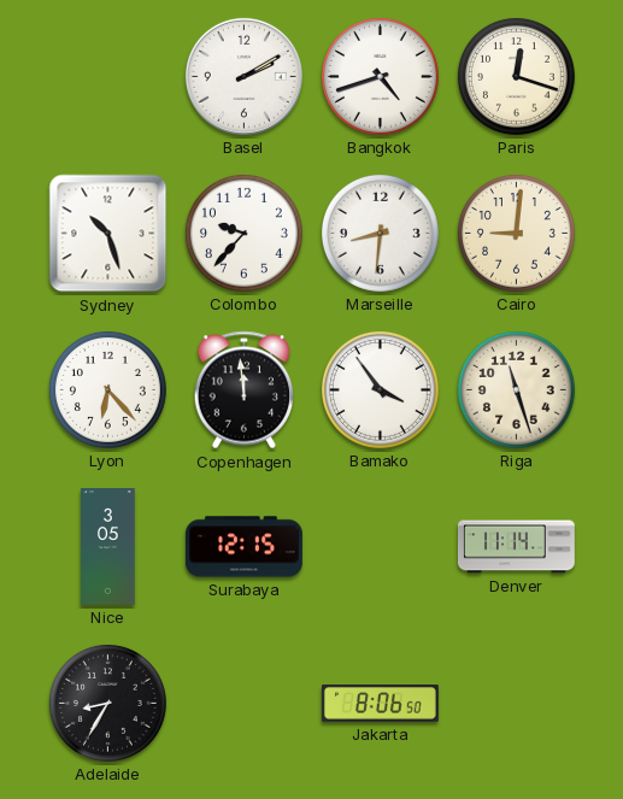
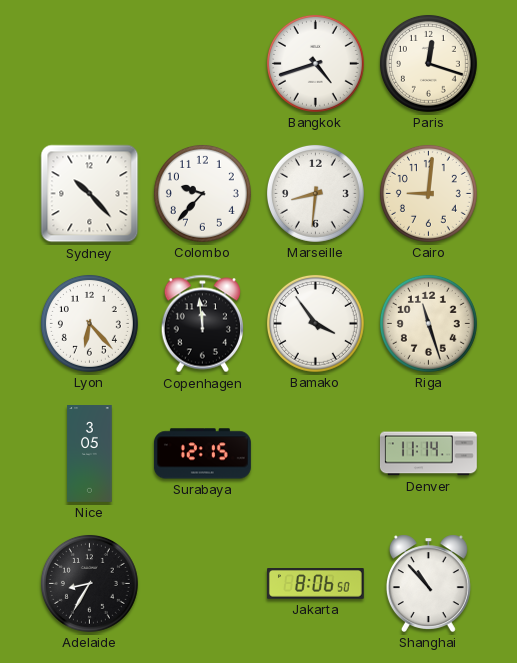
Basel: 2:10 -> none (243, 76)
Sydney: 10:27 -> 10:23 (90, 194)
Shanghai: none -> 10:53 (428, 583)
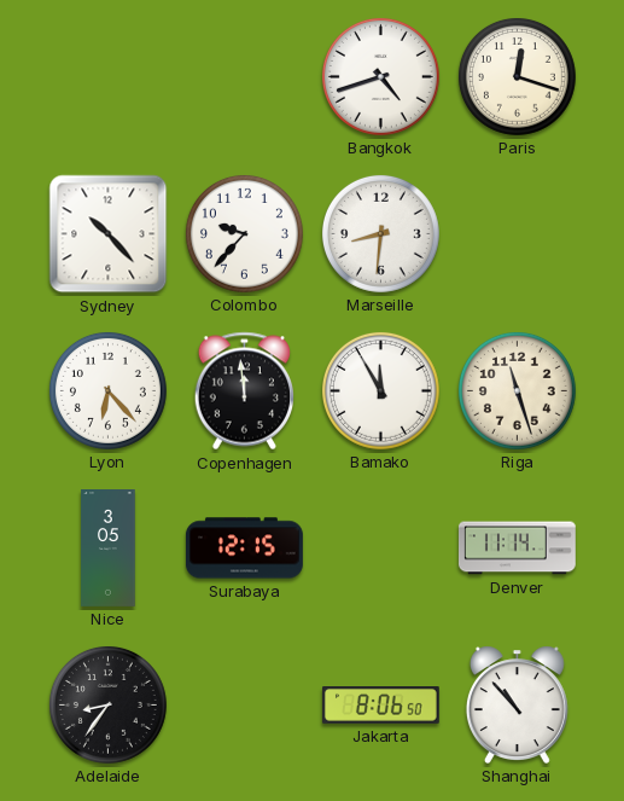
Cairo: 9:01 -> none (428, 193)
Bamako: 3:54 -> 11:55 (380, 390)
Adelaide: 8:35 -> 8:36 (107, 704)
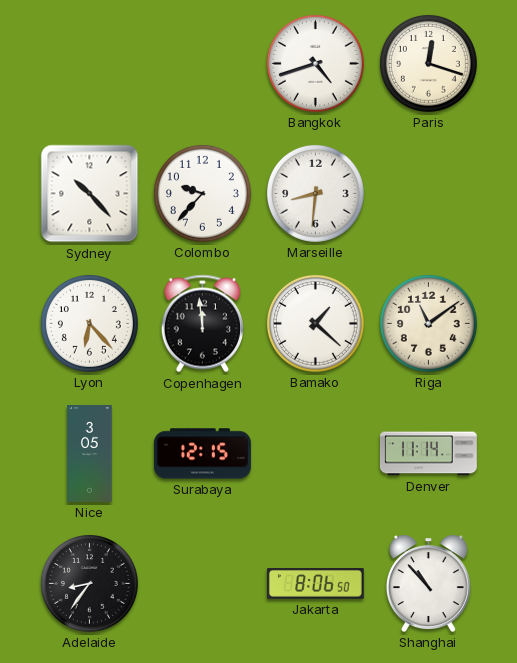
Bamako: 11:55 -> 1:22 (315, 323)
Riga: 11:27 -> 11:09 (428, 323)
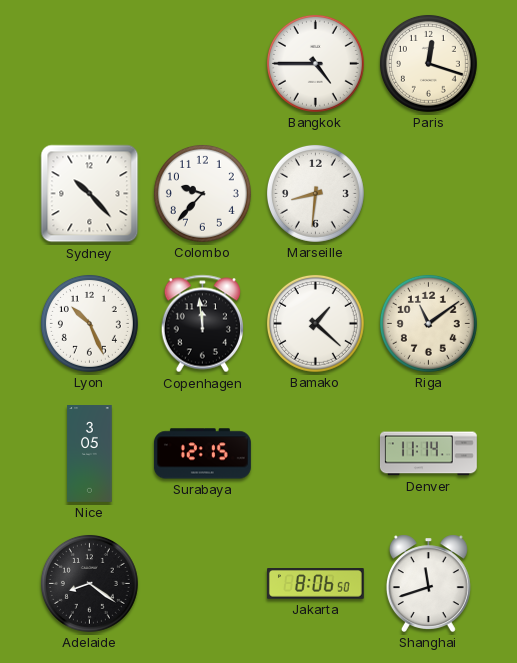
Bangkok: 4:42 -> 4:45 (315, 63)
Lyon: 6:23 -> 10:26 (89, 323)
Adelaide: 8:36 -> 8:21 (89, 583)
Shanghai: 10:53 -> 11:42 (428, 583)
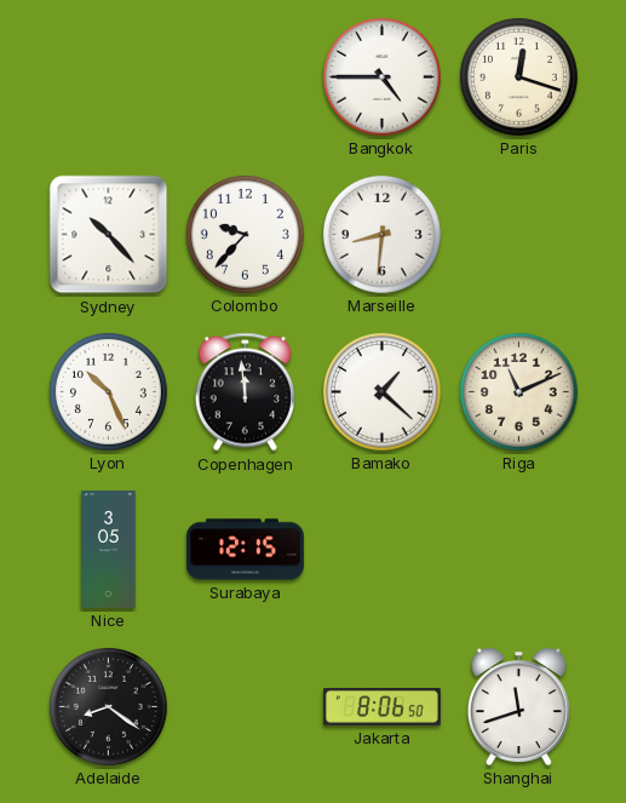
Riga: 11:09 -> 11:11 (518, 391)
Denver: 11:14 -> none (428, 454)
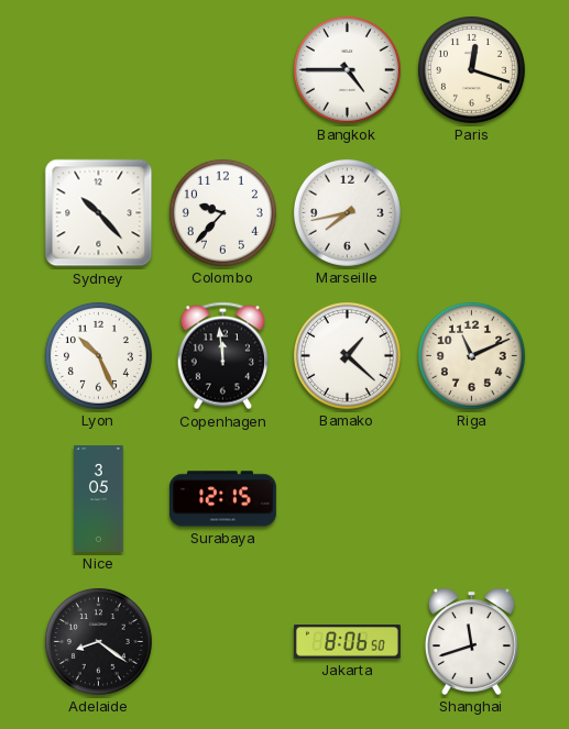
Marseille: 8:31 -> 7:43 (347, 212)
